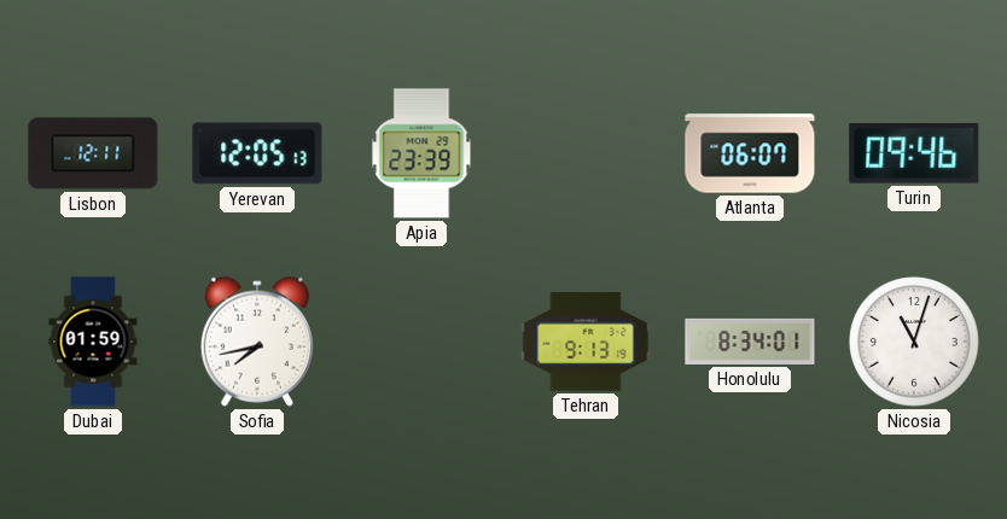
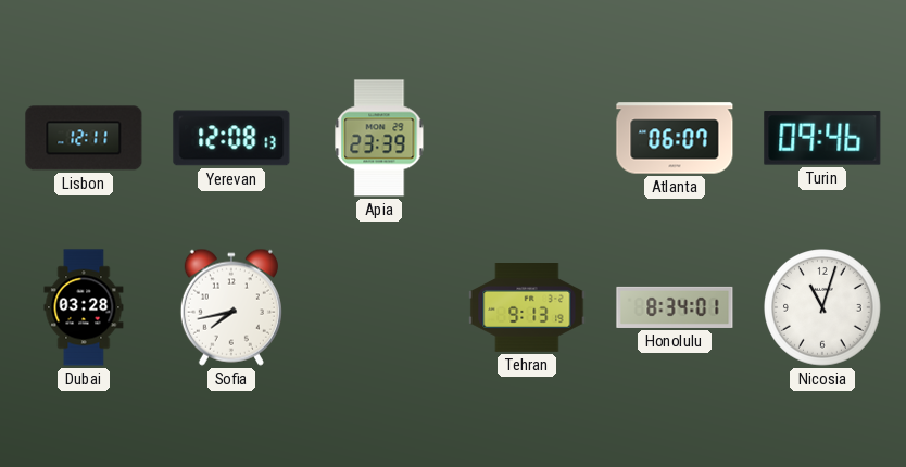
Yerevan: 12:05 -> 12:08 (231, 138)
Dubai: 01:59 -> 03:28 (84, 307)
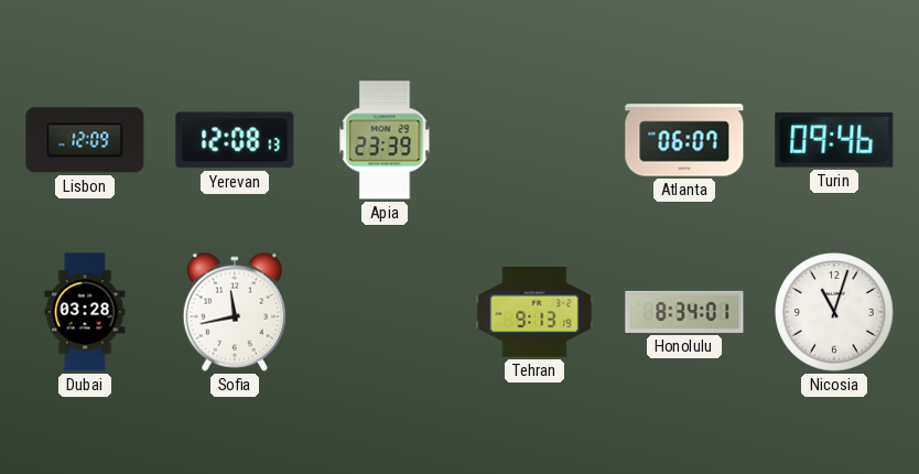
Lisbon: 12:11 -> 12:09 (85, 140)
Sofia: 7:43 -> 11:43 (235, 312)
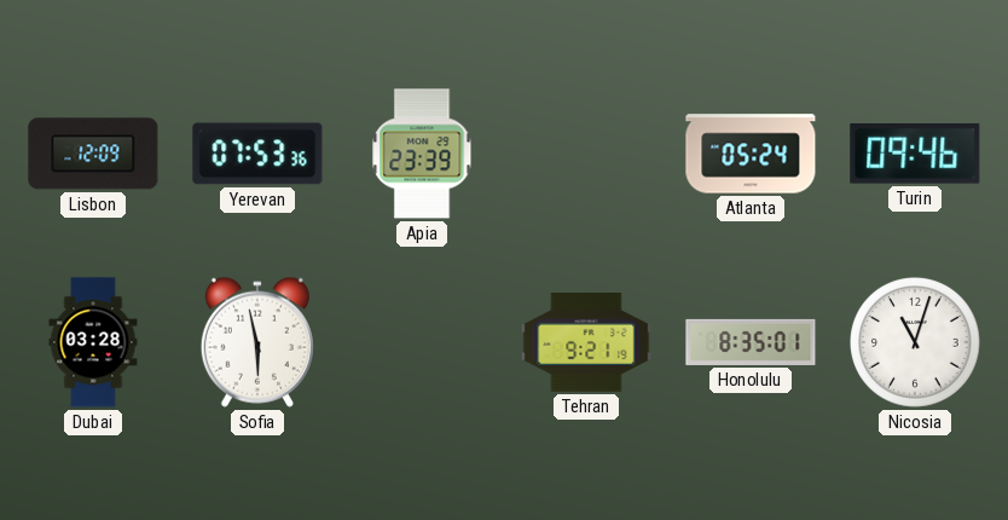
Yerevan: 12:08 -> 07:53 (257, 154)
Atlanta: 06:07 -> 05:24 (751, 154)
Sofia: 11:43 -> 5:58 (257, 342)
Tehran: 9:13 -> 9:21 (586, 343)
Honolulu: 8:34 -> 8:35 (751, 342)
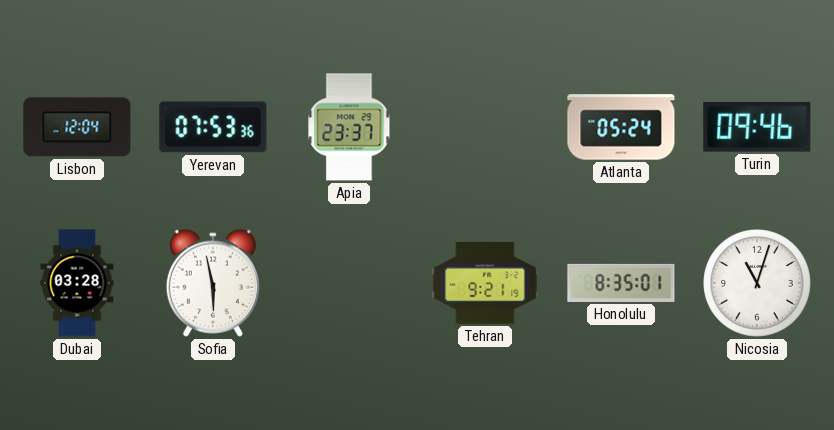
Lisbon: 12:09 -> 12:04 (77, 127)
Apia: 23:39 -> 23:37 (349, 127)
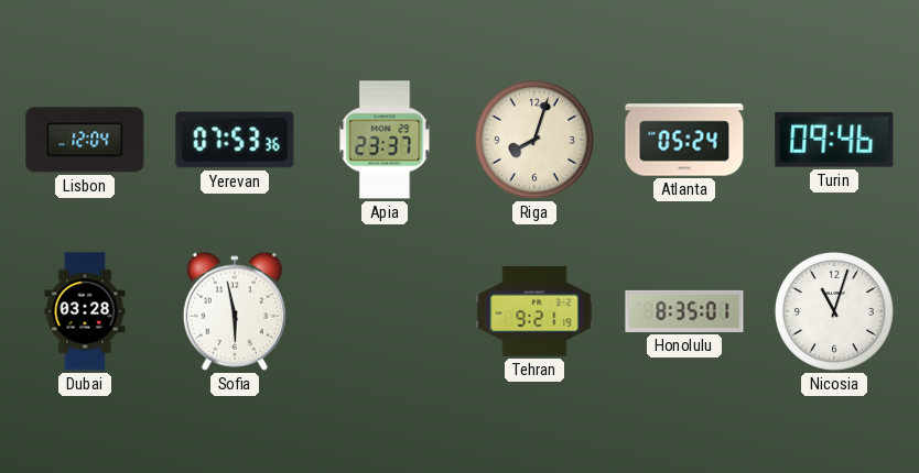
Riga: none -> 8:03 (536, 141)
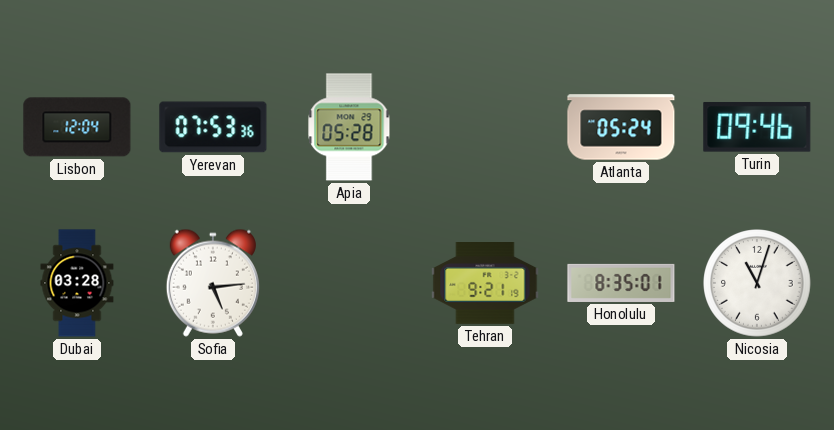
Apia: 23:37 -> 05:28 (349, 127)
Riga: 8:03 -> none (536, 141)
Sofia: 5:58 -> 5:14 (213, 283)
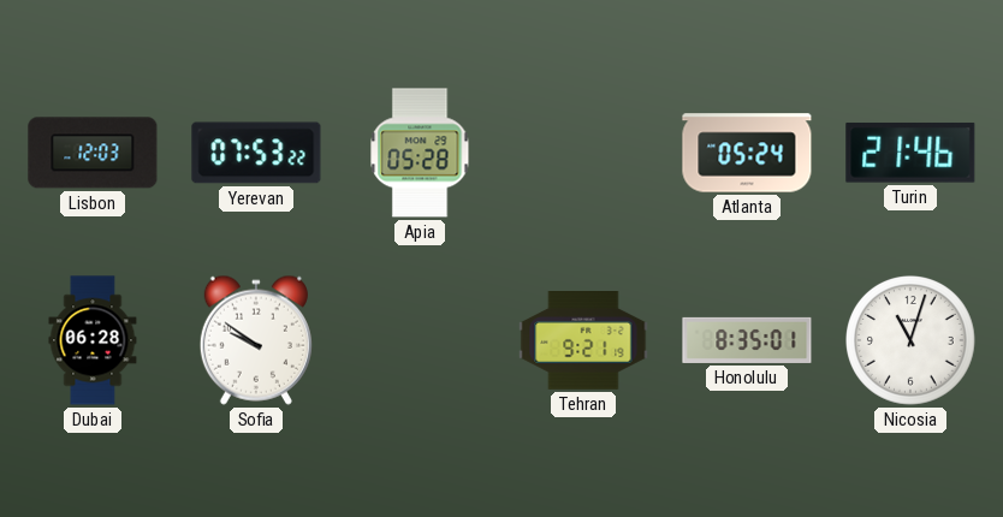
Lisbon: 12:04 -> 12:03 (93, 153)
Yerevan: 07:53:36 -> 07:53:22 (256, 153)
Turin: 09:46 -> 21:46 (910, 153)
Dubai: 03:28 -> 06:28 (93, 340)
Sofia: 5:14 -> 9:51 (256, 340)
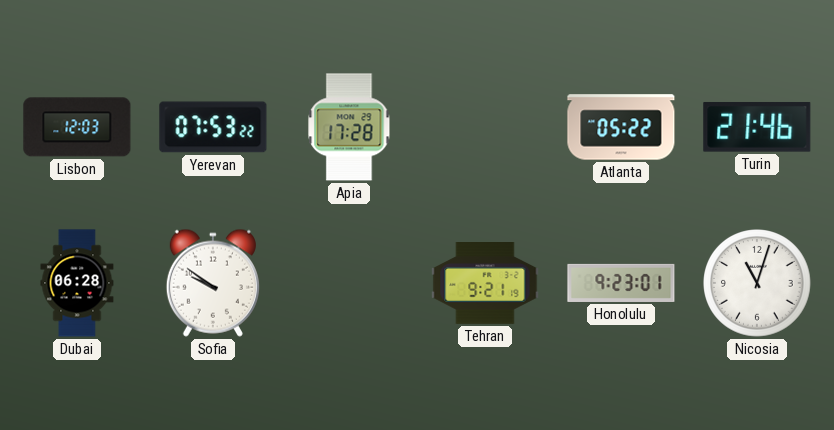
Apia: 05:28 -> 17:28 (349, 127)
Atlanta: 05:24 -> 05:22 (621, 127)
Honolulu: 8:35 -> 9:23 (621, 283)
